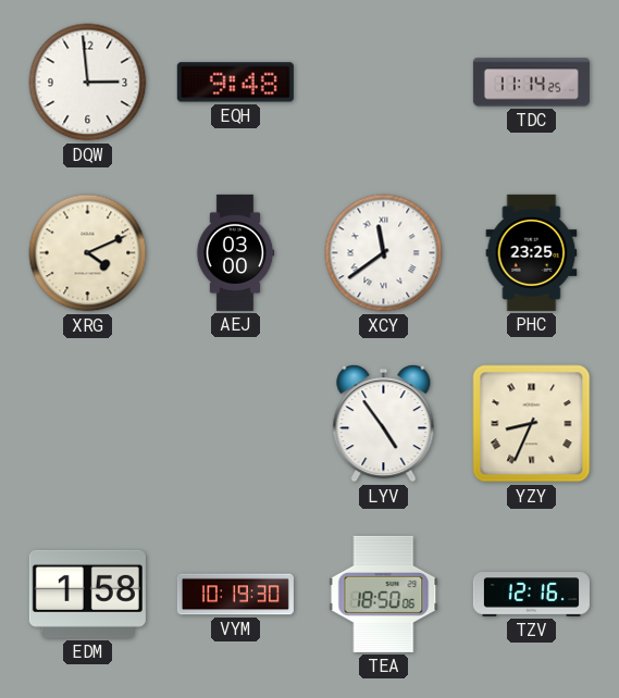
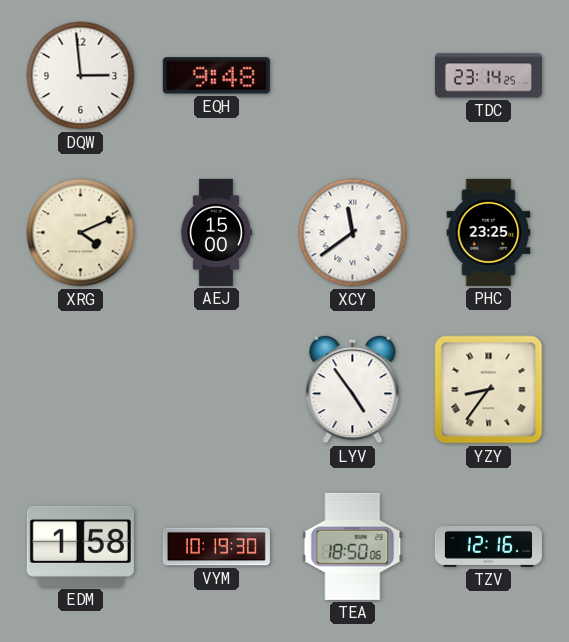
TDC: 11:14 -> 23:14 (488, 76)
AEJ: 03:00 -> 15:00 (216, 232)
YZY: 8:34 -> 8:36 (489, 390)
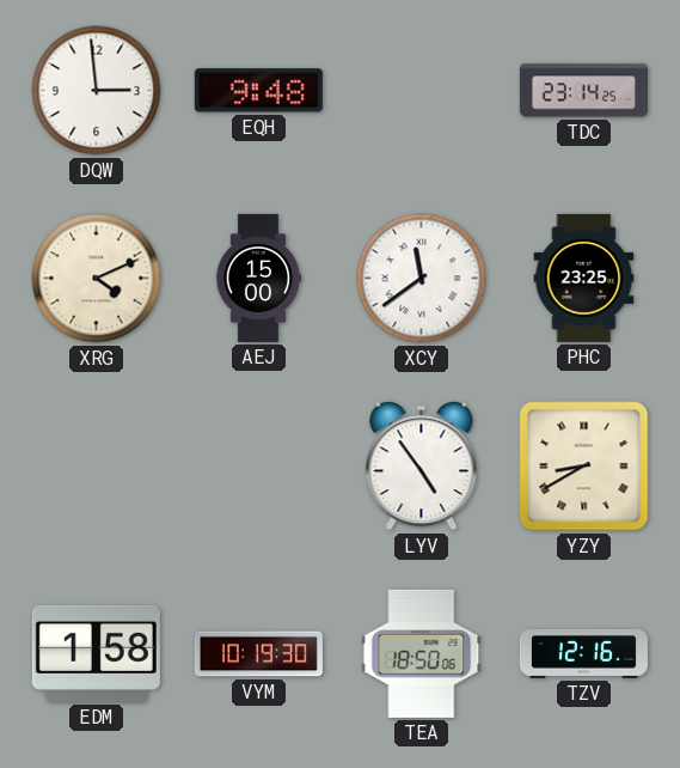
YZY: 8:36 -> 8:40 (584, 467)
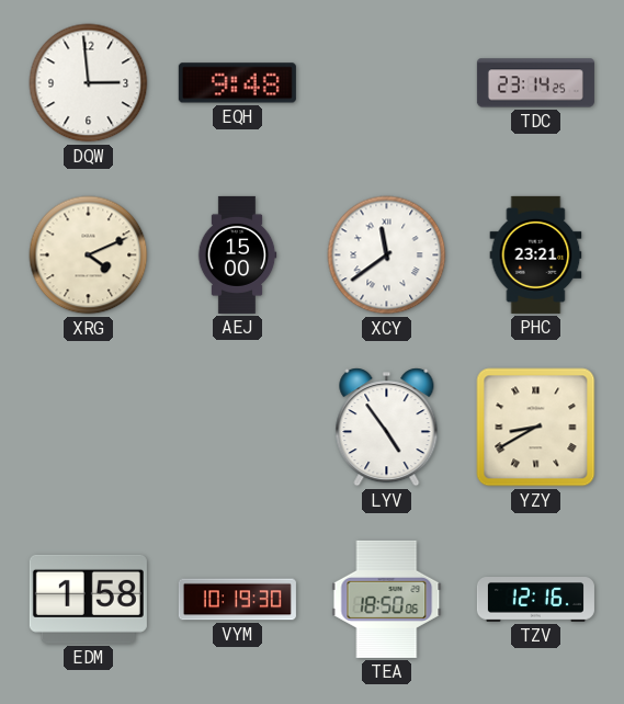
PHC: 23:25 -> 23:21 (536, 254)
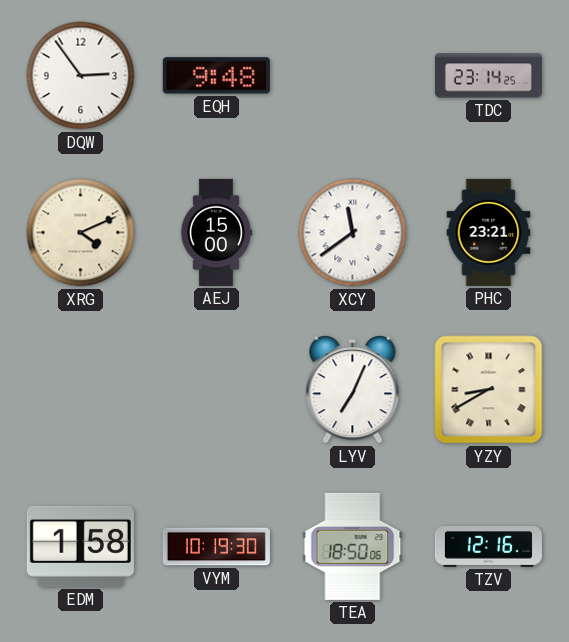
DQW: 2:59 -> 2:54 (81, 76)
LYV: 4:54 -> 7:04 (353, 390)
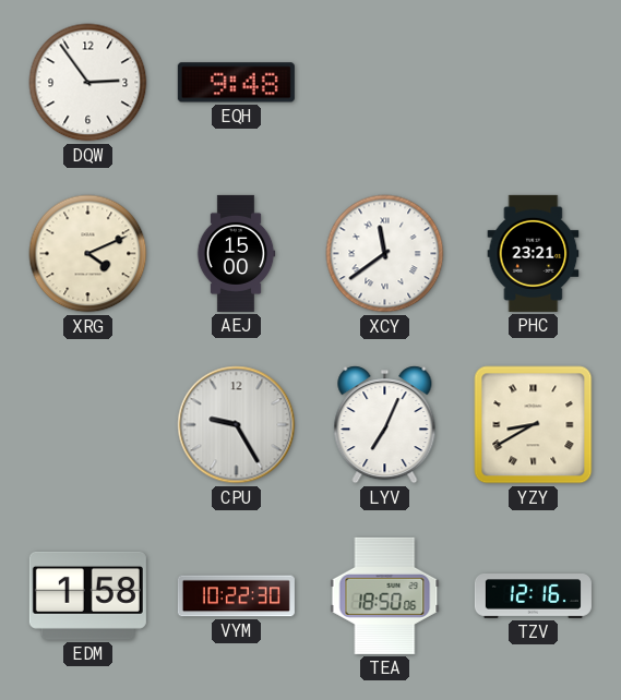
TDC: 23:14 -> none (488, 76)
CPU: none -> 9:25 (237, 425)
VYM: 10:19 -> 10:22 (236, 596)
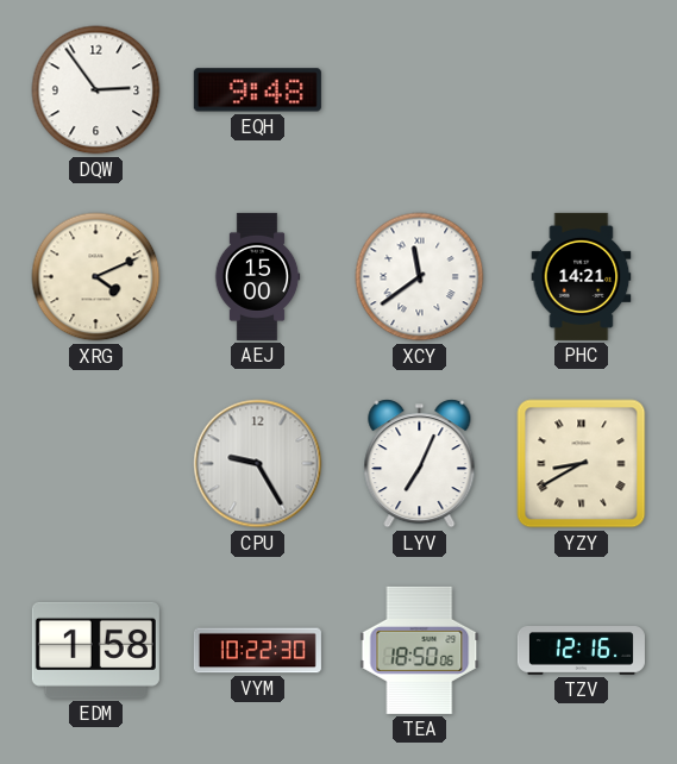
PHC: 23:21 -> 14:21 (582, 276)
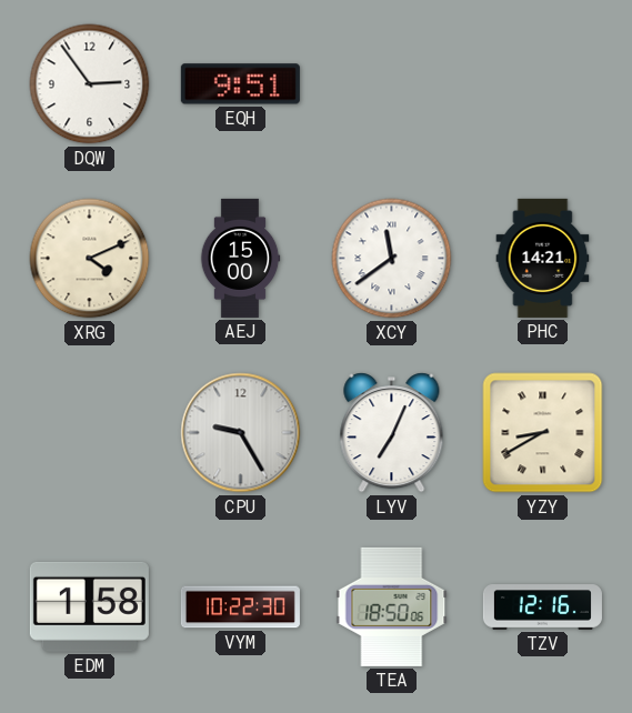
EQH: 9:48 -> 9:51 (240, 84)
